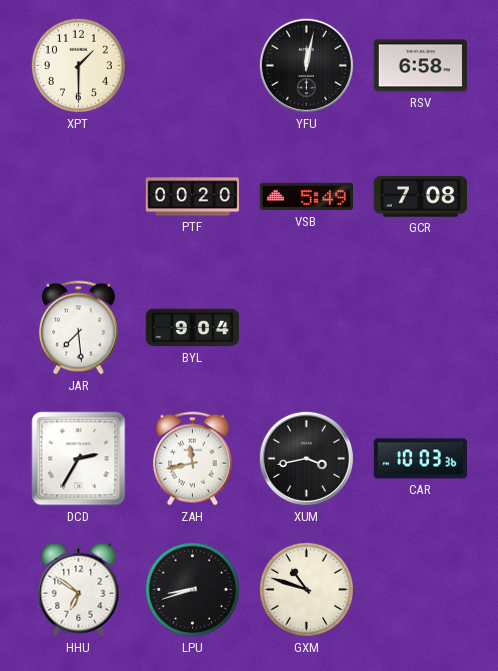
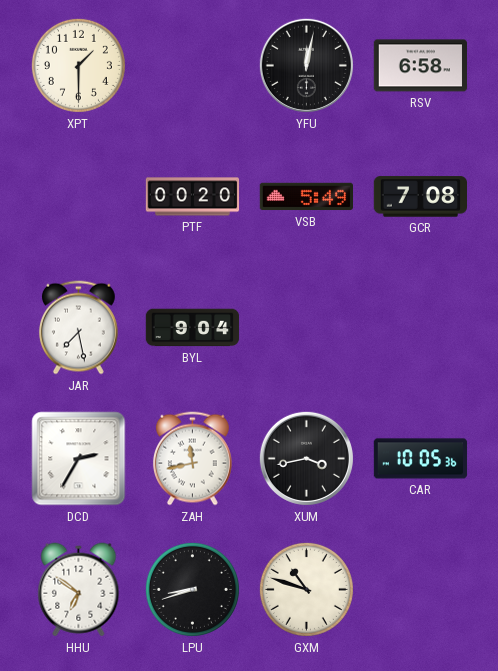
JAR: 7:29 -> 7:28 (78, 328)
CAR: 10:03 -> 10:05 (421, 459)
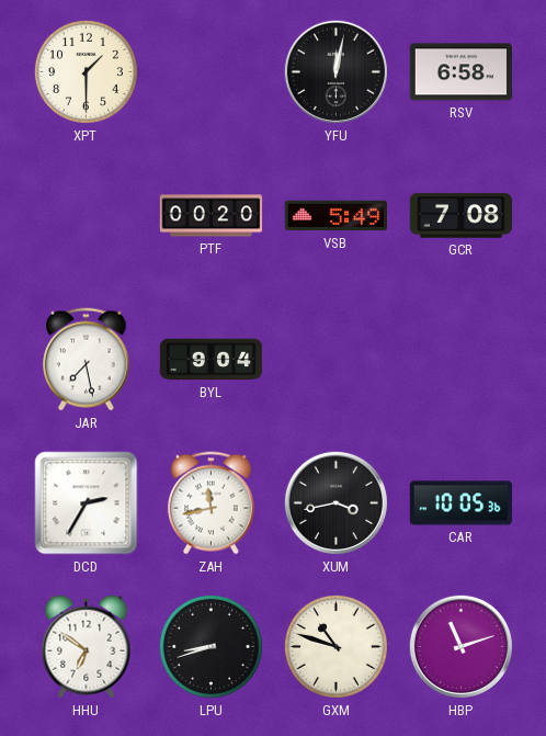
HBP: none -> 11:12 (460, 646)
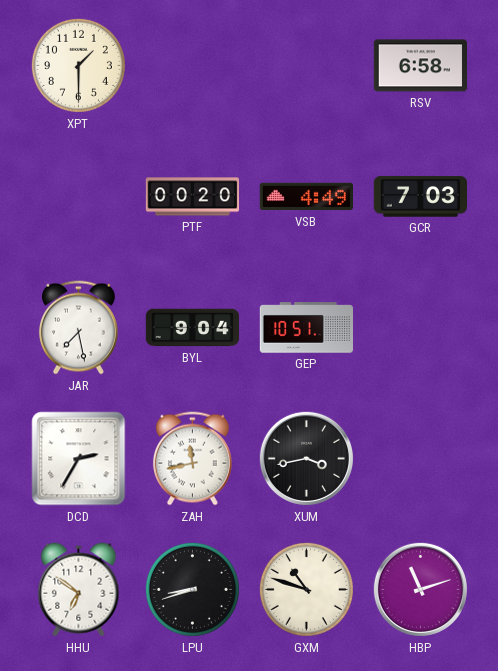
YFU: 12:02 -> none (335, 71)
VSB: 5:49 -> 4:49 (306, 197)
GCR: 7:08 -> 7:03 (420, 197)
GEP: none -> 10:51 (307, 328)
CAR: 10:05 -> none (462, 503)
